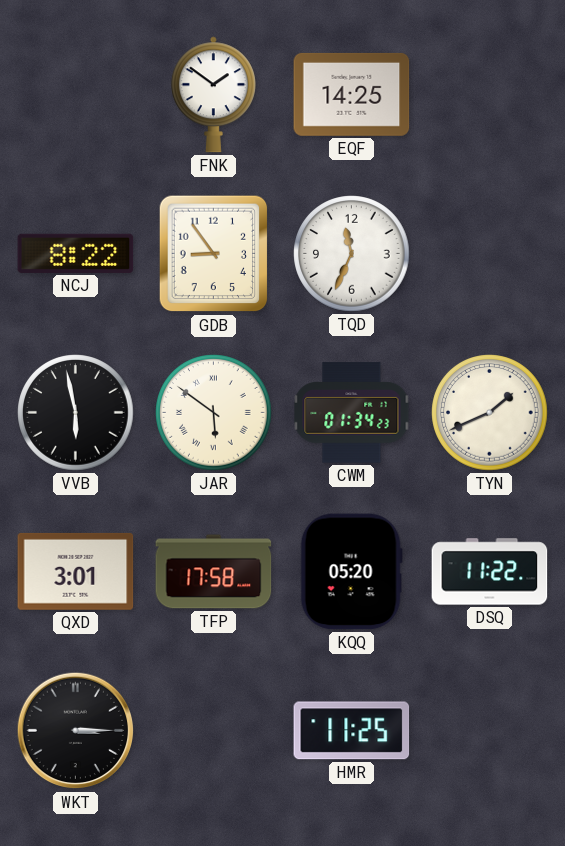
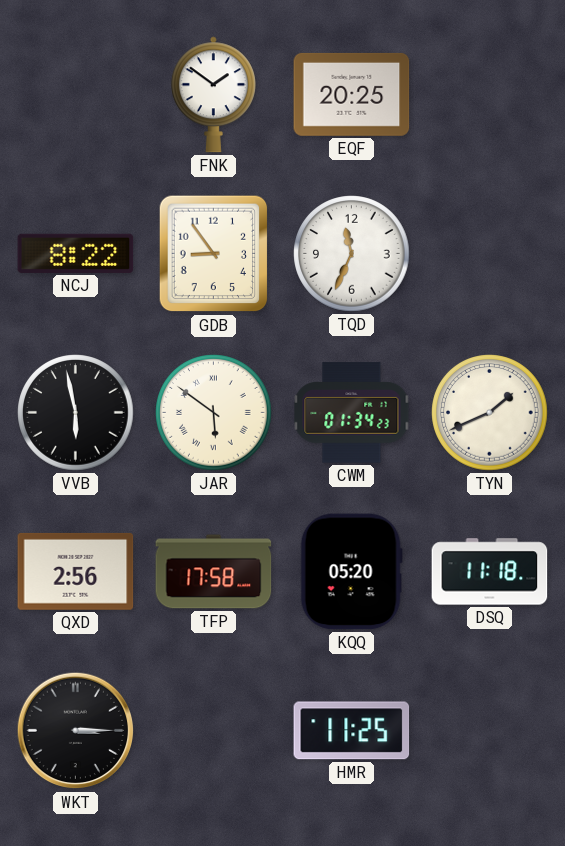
EQF: 14:25 -> 20:25 (352, 94)
QXD: 3:01 -> 2:56 (76, 571)
DSQ: 11:22 -> 11:18 (490, 572)
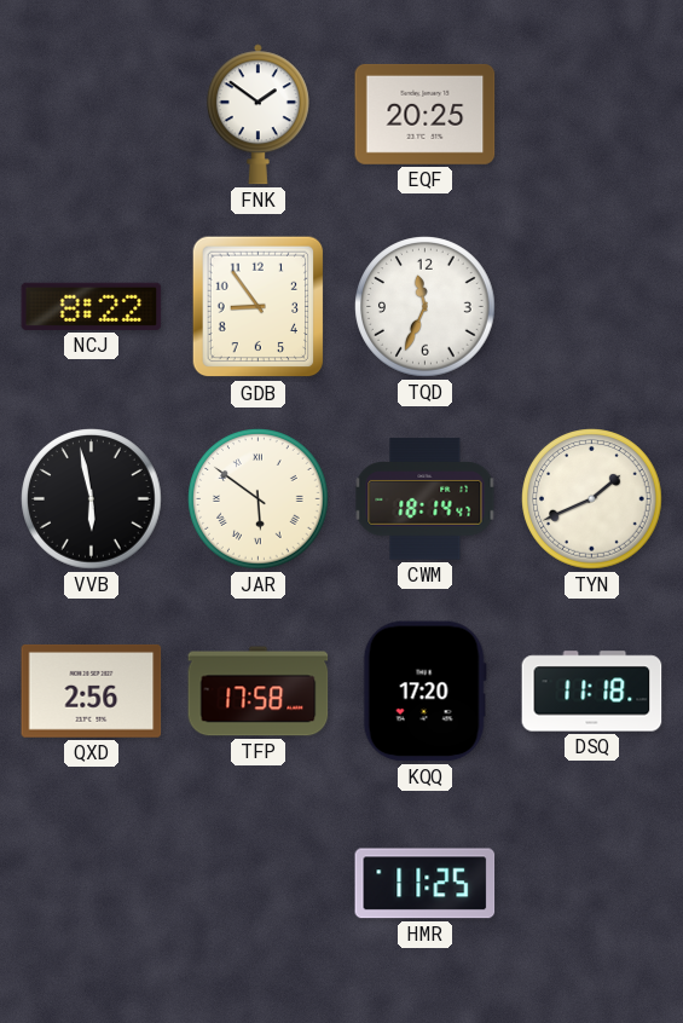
CWM: 01:34 -> 18:14 (426, 499)
KQQ: 05:20 -> 17:20 (424, 692)
WKT: 3:15 -> none (76, 731)
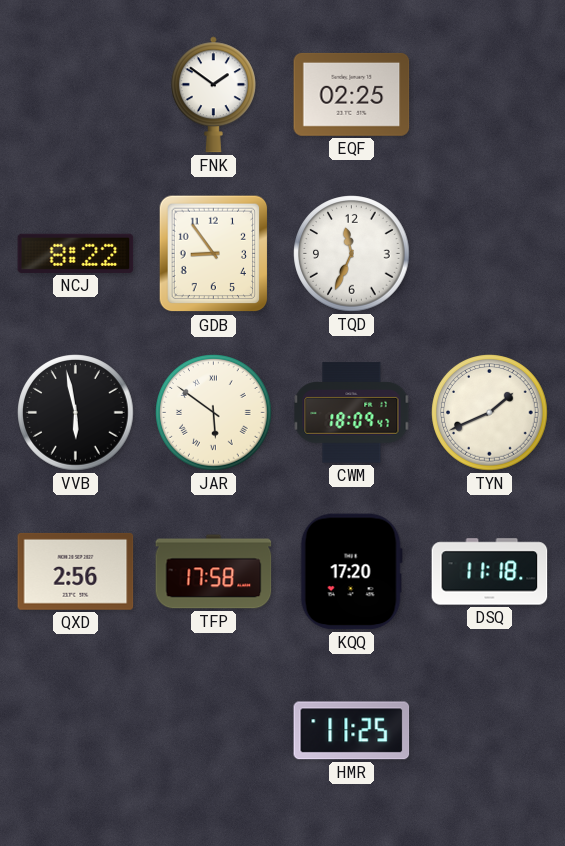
EQF: 20:25 -> 02:25 (352, 94)
CWM: 18:14 -> 18:09 (352, 413)
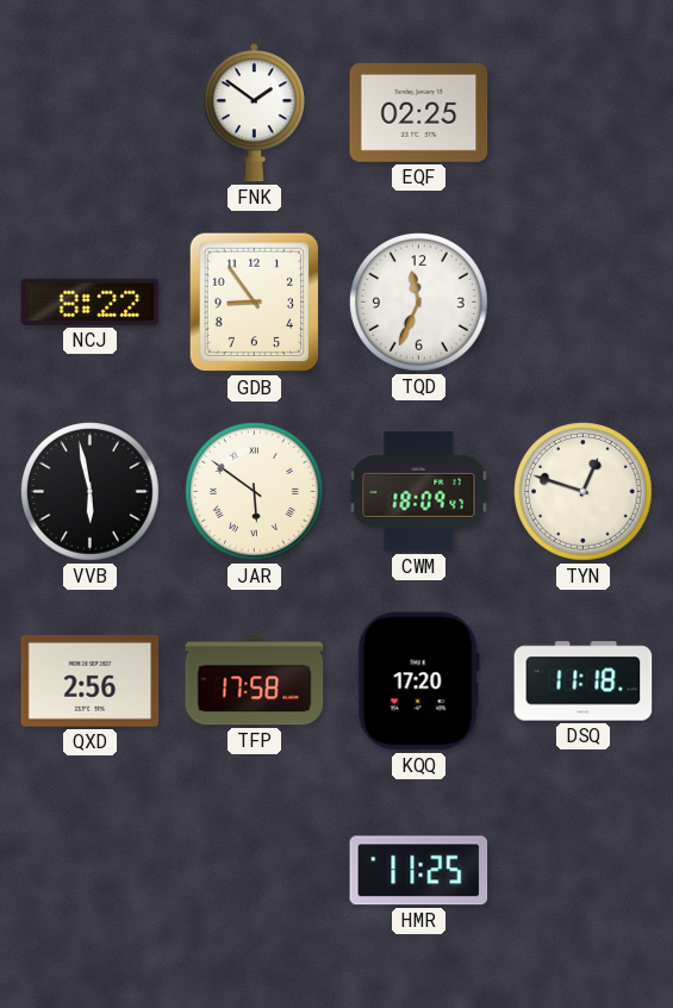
TYN: 1:41 -> 12:48 (584, 492)
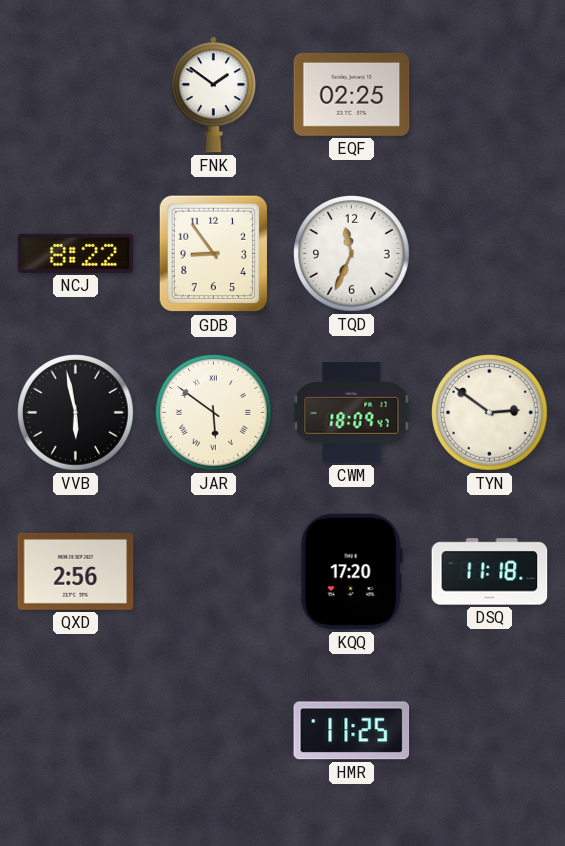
TYN: 12:48 -> 2:51 (490, 413)
TFP: 17:58 -> none (255, 682)
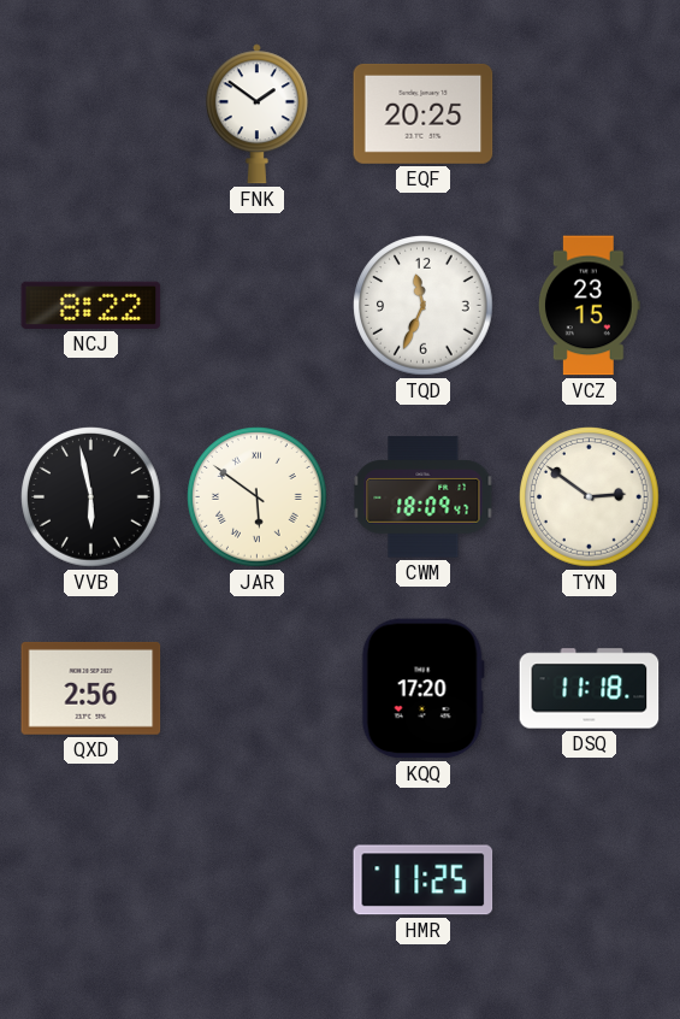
EQF: 02:25 -> 20:25 (424, 113)
GDB: 8:54 -> none (214, 254)
VCZ: none -> 23:15 (589, 306)
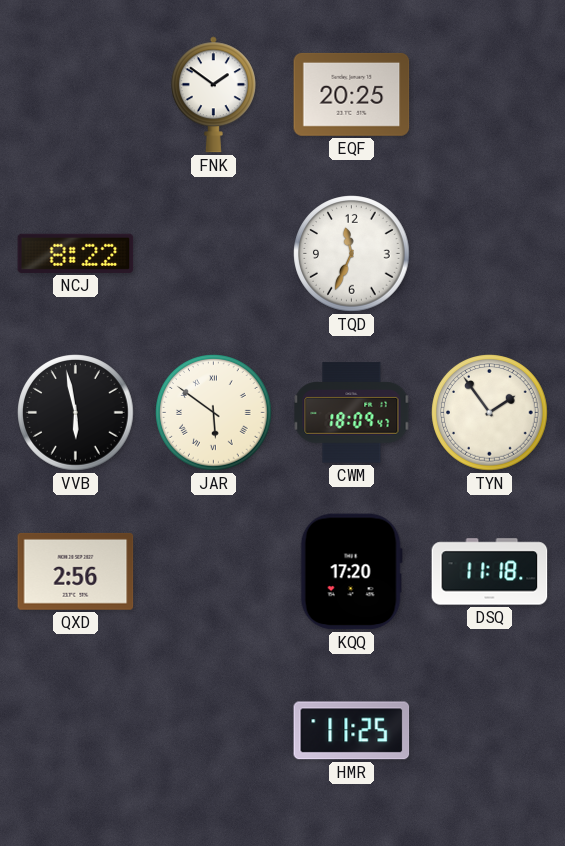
VCZ: 23:15 -> none (589, 306)
TYN: 2:51 -> 1:54 (490, 413)
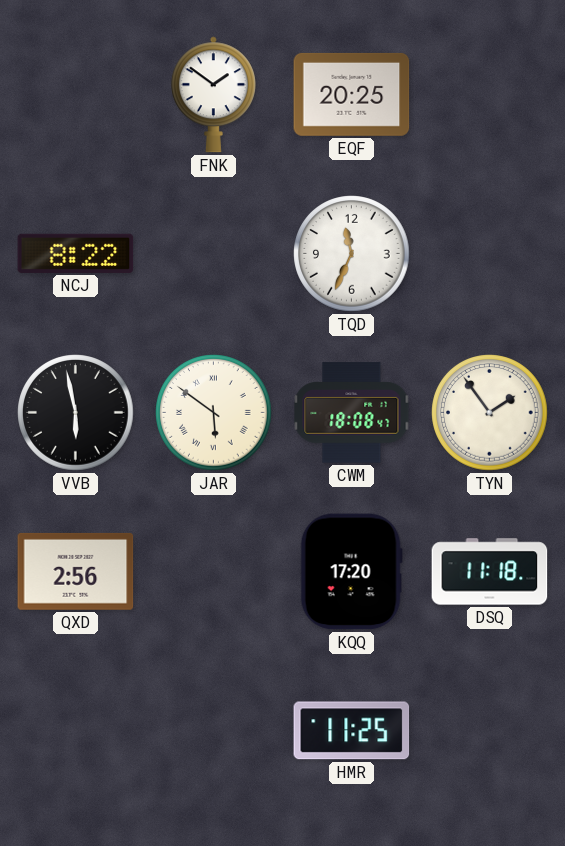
CWM: 18:09 -> 18:08 (352, 413)
